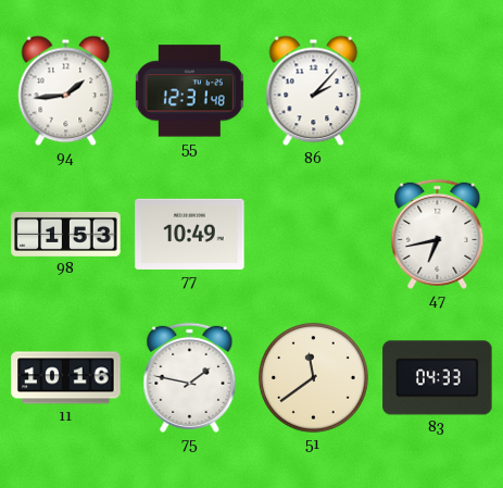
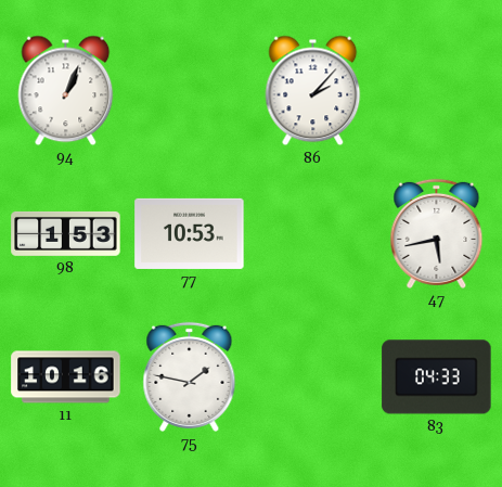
94: 1:44 -> 1:04 (66, 91)
55: 12:31 -> none (189, 91)
77: 10:49 -> 10:53 (190, 233)
47: 6:43 -> 5:43 (437, 233)
51: 11:39 -> none (314, 378)
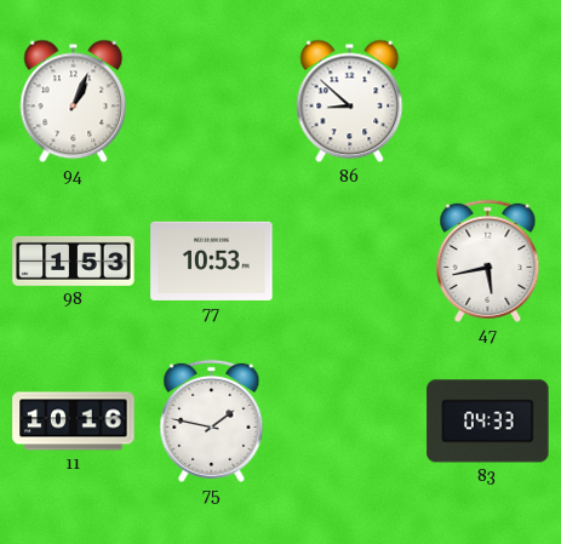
86: 2:07 -> 8:52 (350, 102)
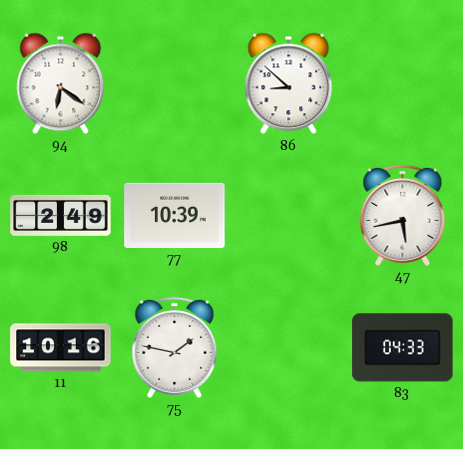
94: 1:04 -> 6:21 (61, 84)
98: 1:53 -> 2:49 (61, 215)
77: 10:53 -> 10:39 (175, 215)
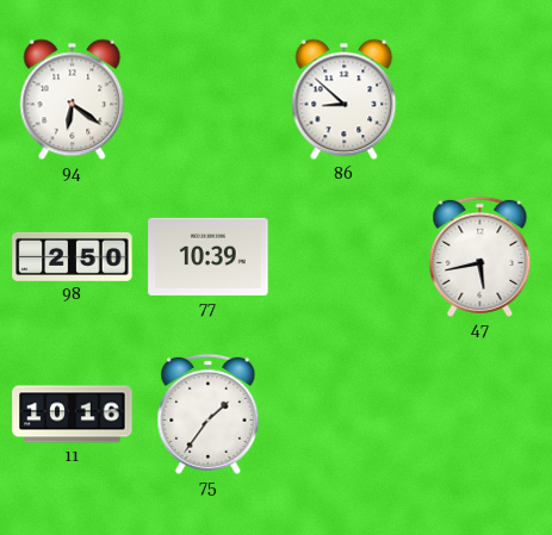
98: 2:49 -> 2:50 (73, 256)
75: 1:47 -> 1:36 (209, 413)
83: 04:33 -> none (403, 348)
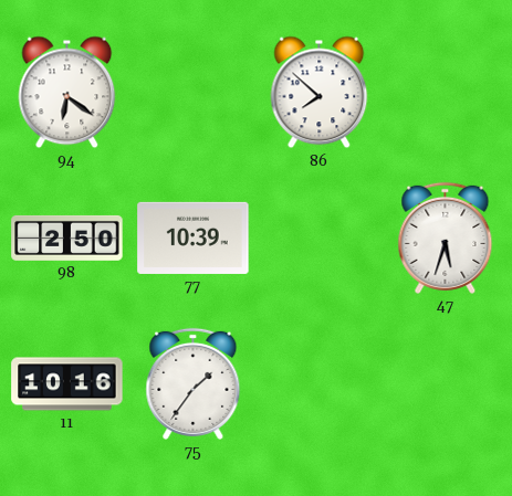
86: 8:52 -> 7:52 (320, 93)
47: 5:43 -> 5:33 (446, 238)
